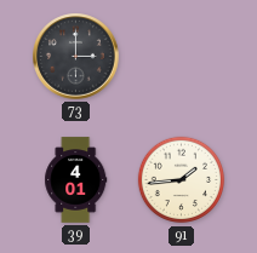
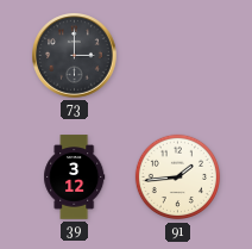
39: 4:01 -> 3:12 (75, 178)
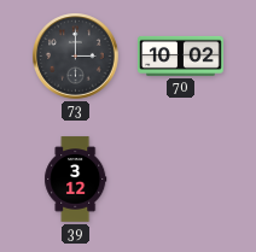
70: none -> 10:02 (181, 55)
91: 1:44 -> none (178, 178)
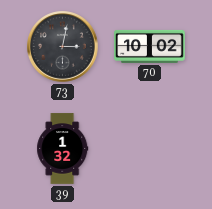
73: 3:00 -> 3:02 (63, 47)
39: 3:12 -> 1:32 (63, 149)
